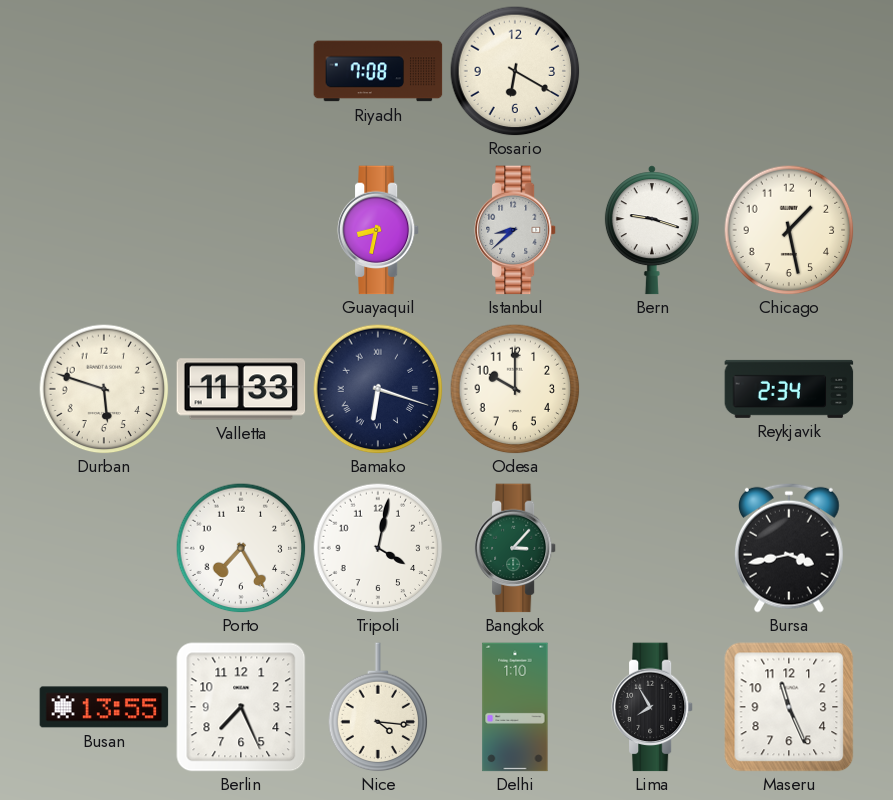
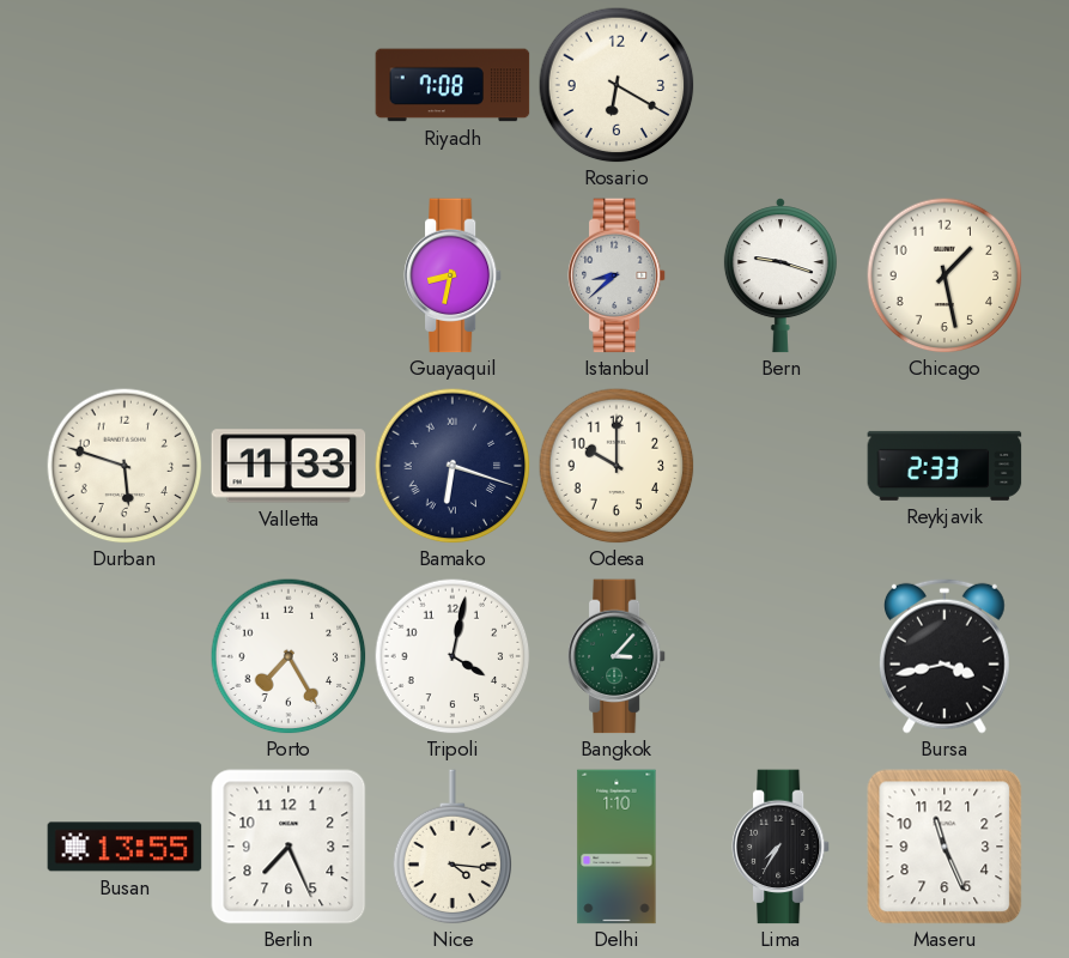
Reykjavik: 2:34 -> 2:33 (945, 466)
Lima: 7:55 -> 7:35 (781, 847)
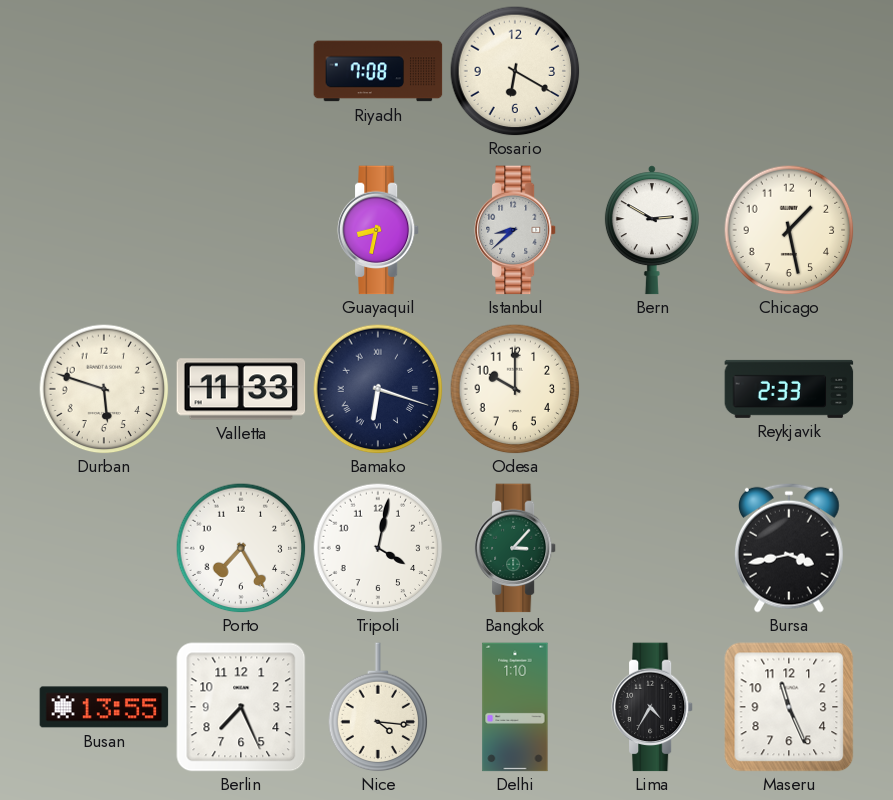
Bern: 9:18 -> 2:50 (652, 230)
Lima: 7:35 -> 4:35 (652, 707)
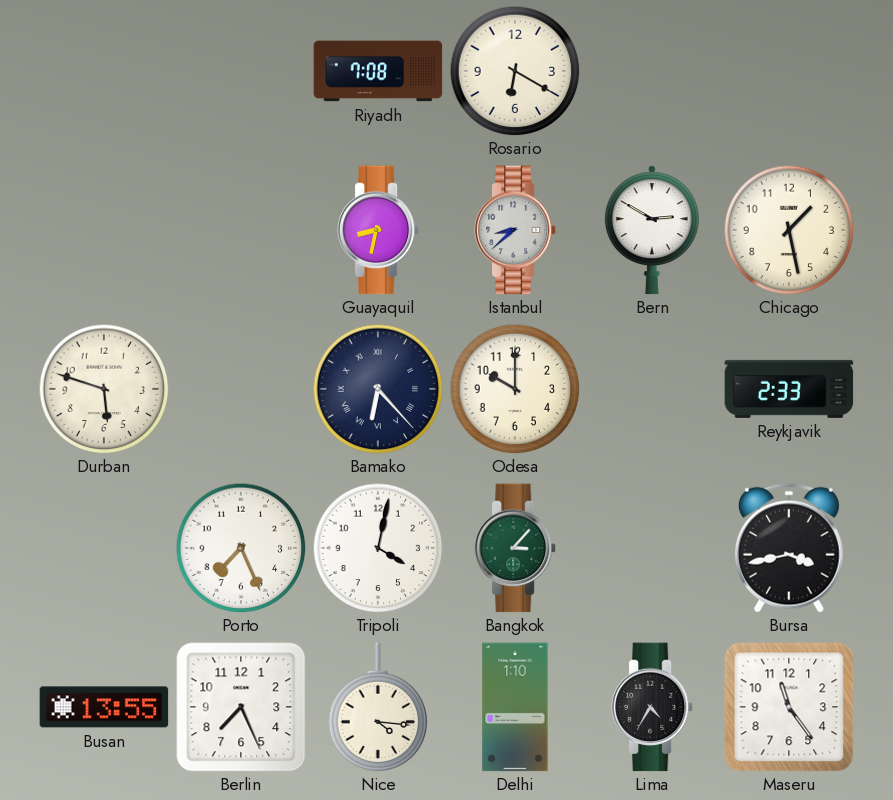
Valletta: 11:33 -> none (241, 389)
Bamako: 6:18 -> 6:23 (378, 389)
Porto: 7:25 -> 7:26 (241, 548)
Maseru: 11:26 -> 11:24 (789, 707)
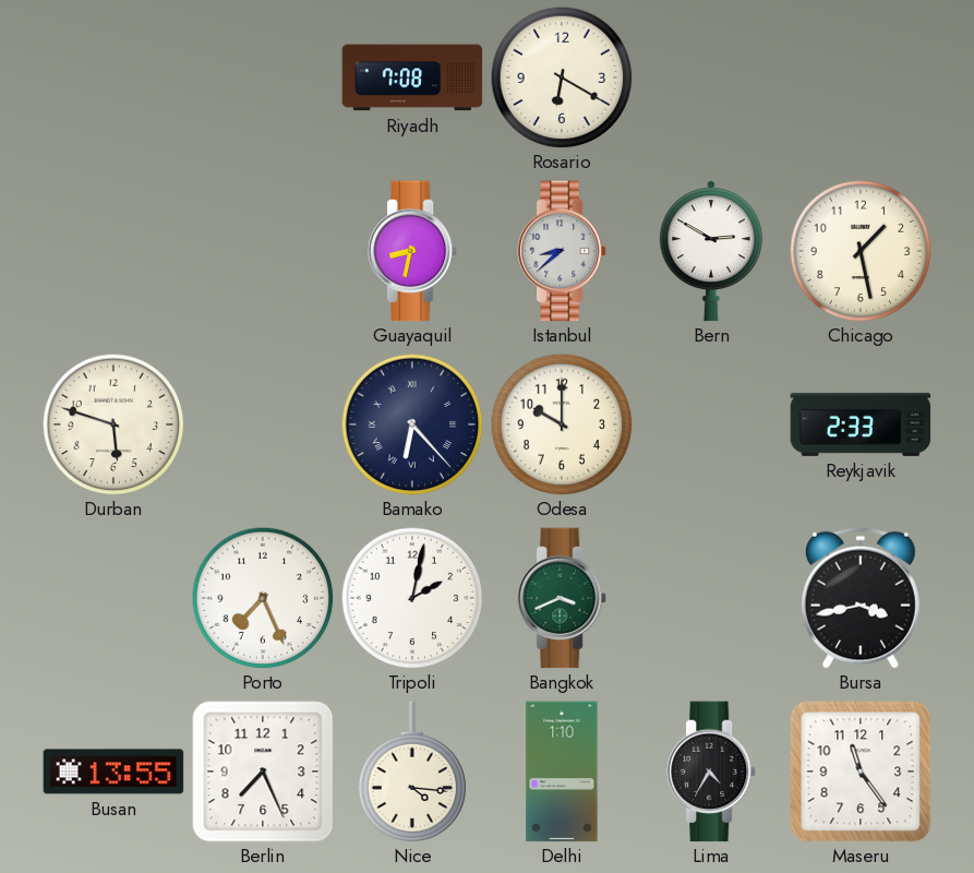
Tripoli: 4:02 -> 2:02 (412, 598)
Bangkok: 3:07 -> 3:41 (562, 598)
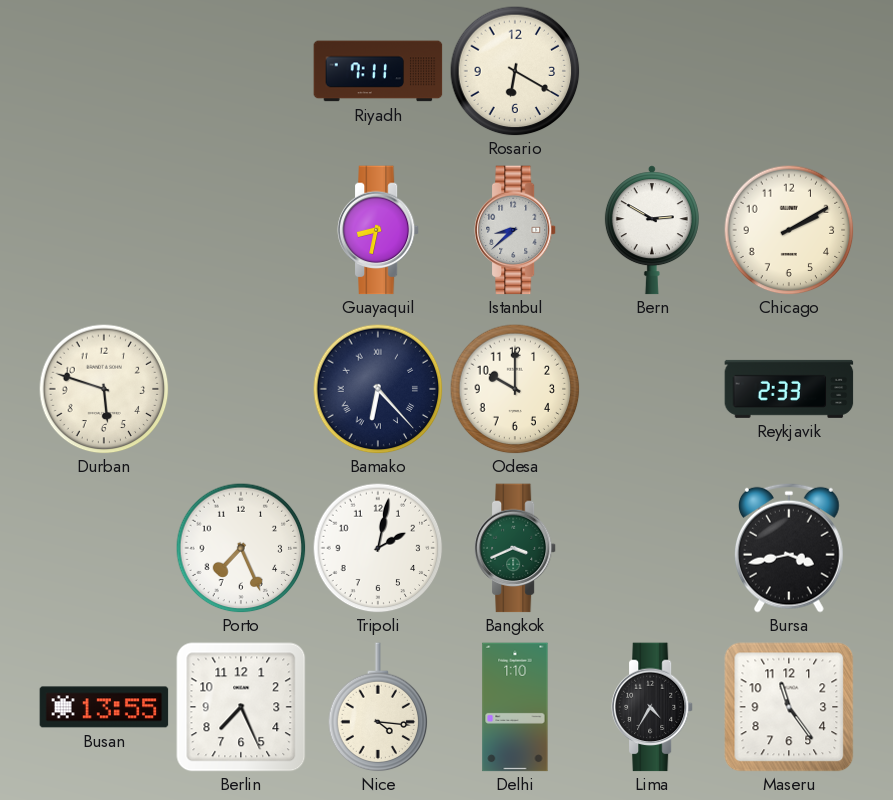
Riyadh: 7:08 -> 7:11 (378, 71)
Chicago: 1:28 -> 2:10 (789, 230)
